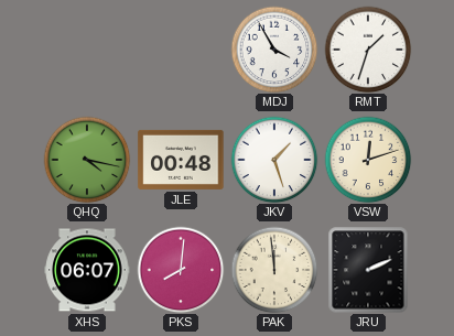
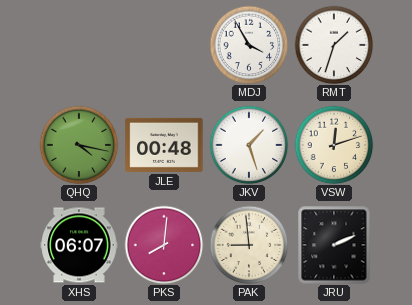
PAK: 11:59 -> 8:59 (249, 245)
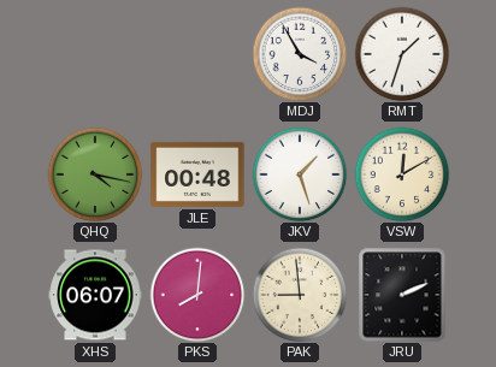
VSW: 12:12 -> 12:10 (402, 174)
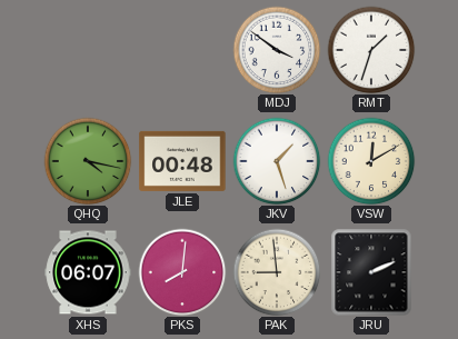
MDJ: 3:55 -> 3:51 (277, 50)
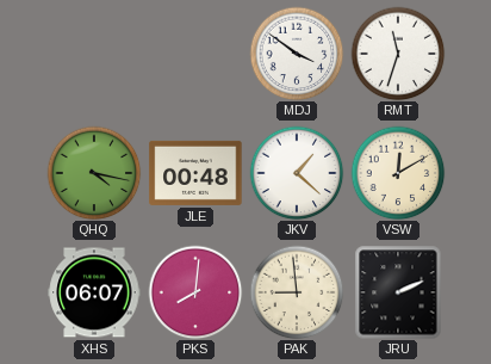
RMT: 1:33 -> 11:33 (398, 54)
JKV: 1:27 -> 1:22 (297, 173)
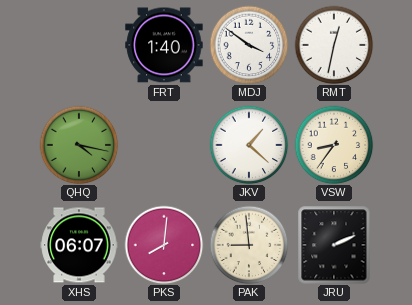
FRT: none -> 1:40 (164, 45)
RMT: 11:33 -> 12:32 (334, 45)
JLE: 00:48 -> none (195, 173)
VSW: 12:10 -> 8:36 (334, 145)
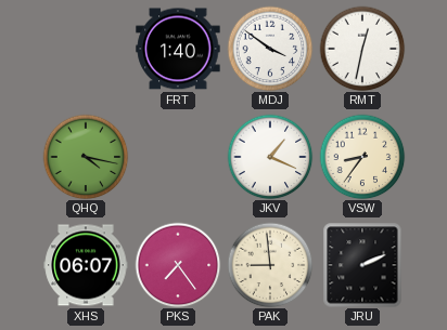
JKV: 1:22 -> 1:19 (270, 157)
PKS: 8:01 -> 7:24 (178, 265)
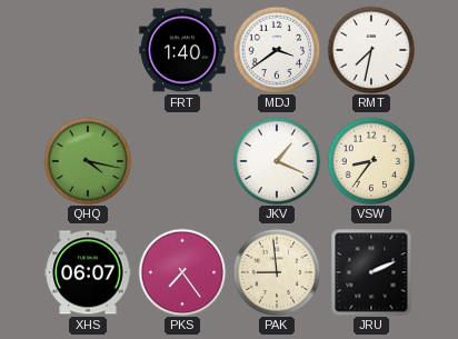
MDJ: 3:51 -> 3:39 (277, 50)
RMT: 12:32 -> 7:32 (371, 50)
